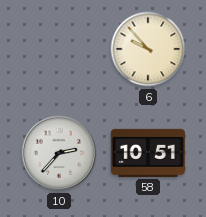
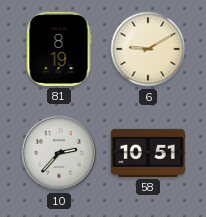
81: none -> 8:19 (59, 49)
6: 9:53 -> 9:10 (148, 49)
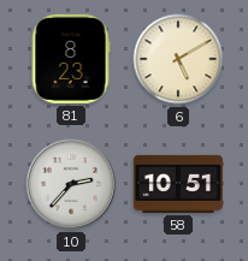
81: 8:19 -> 8:23 (71, 59)
6: 9:10 -> 5:10 (178, 59)
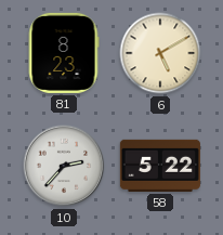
58: 10:51 -> 5:22 (160, 166)
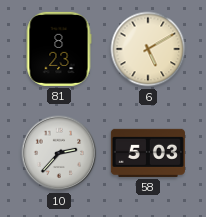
58: 5:22 -> 5:03 (148, 153)
